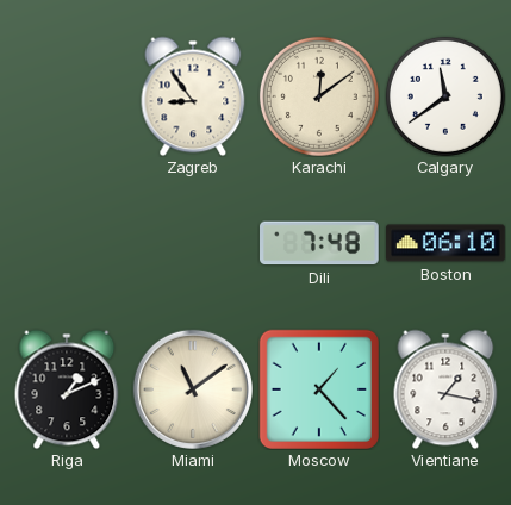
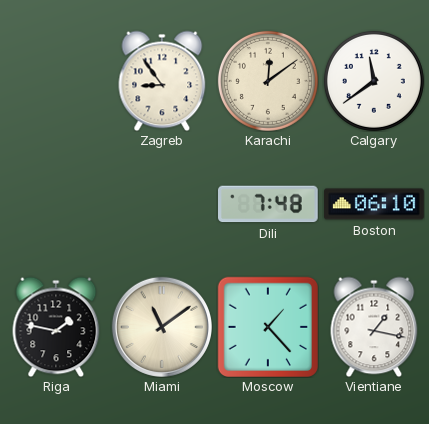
Riga: 1:11 -> 1:47 (56, 327)
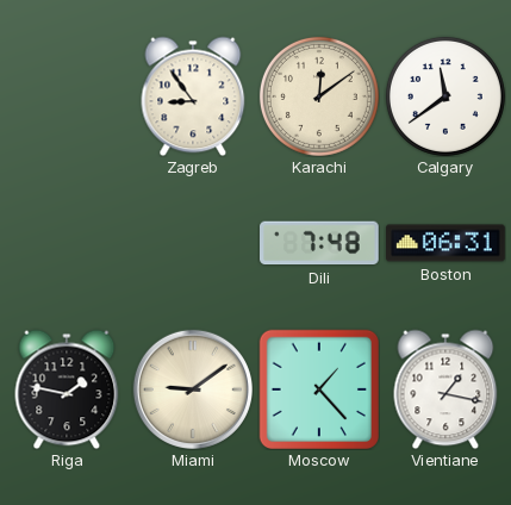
Boston: 06:10 -> 06:31 (445, 243)
Miami: 11:09 -> 9:09 (192, 388)
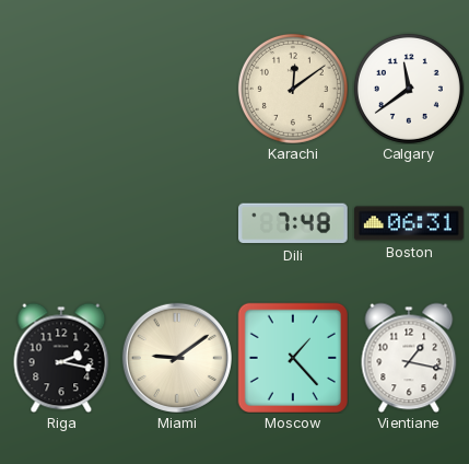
Zagreb: 8:54 -> none (193, 96)
Riga: 1:47 -> 2:17 (61, 358)
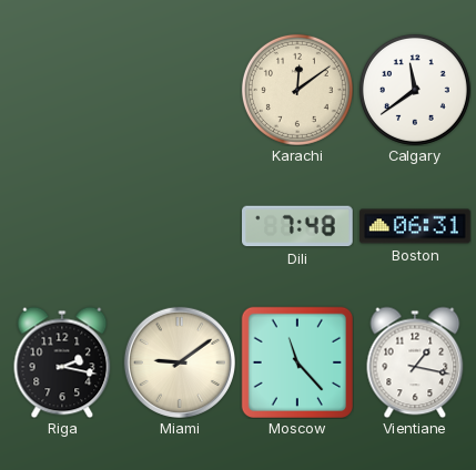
Moscow: 1:23 -> 11:23 (296, 361)
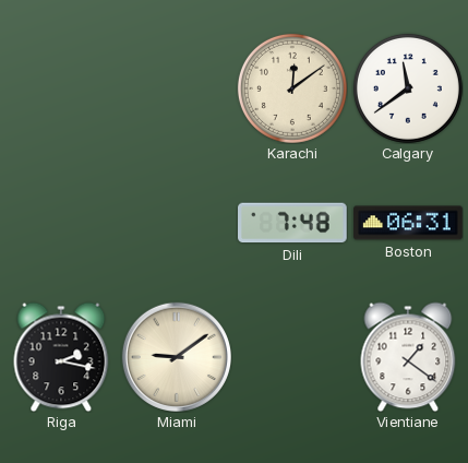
Moscow: 11:23 -> none (296, 361)
Vientiane: 1:17 -> 1:21 (408, 357)
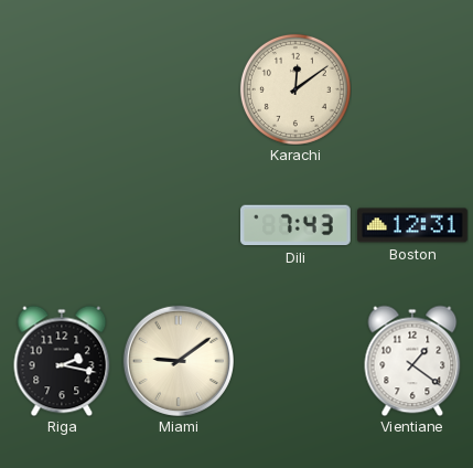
Calgary: 11:39 -> none (408, 88)
Dili: 7:48 -> 7:43 (297, 225)
Boston: 06:31 -> 12:31 (412, 225)
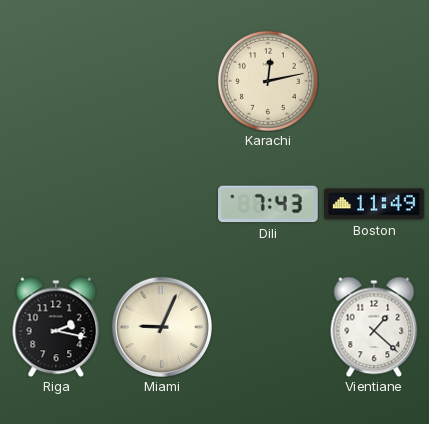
Karachi: 12:09 -> 12:13 (268, 81)
Boston: 12:31 -> 11:49 (374, 204)
Miami: 9:09 -> 9:04 (161, 326)
Vientiane: 1:21 -> 1:22 (374, 327)
